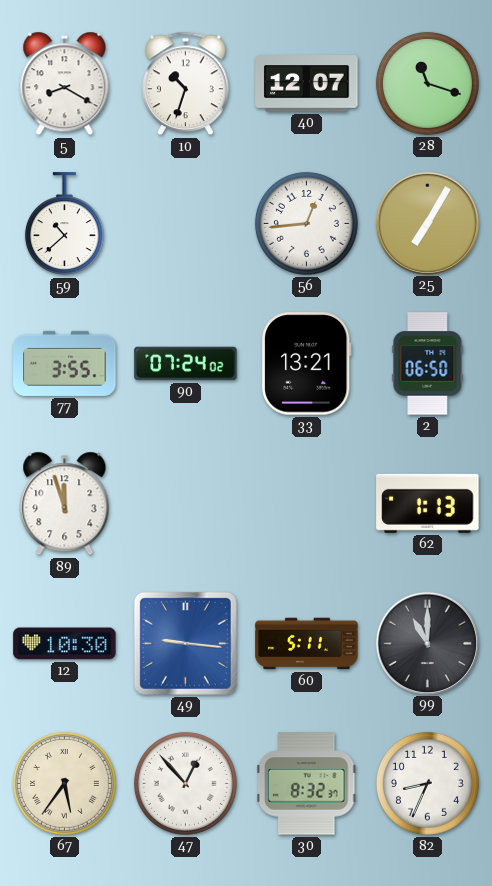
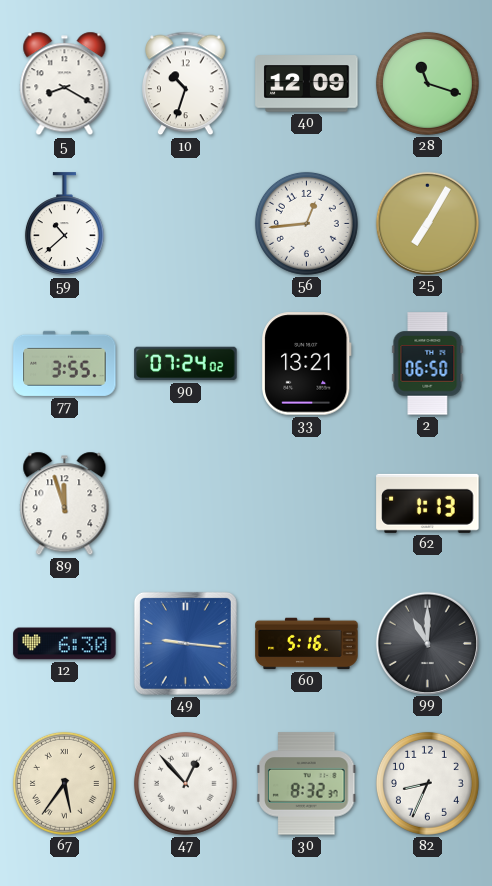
40: 12:07 -> 12:09 (307, 84)
12: 10:30 -> 6:30 (65, 644)
60: 5:11 -> 5:16 (307, 644)
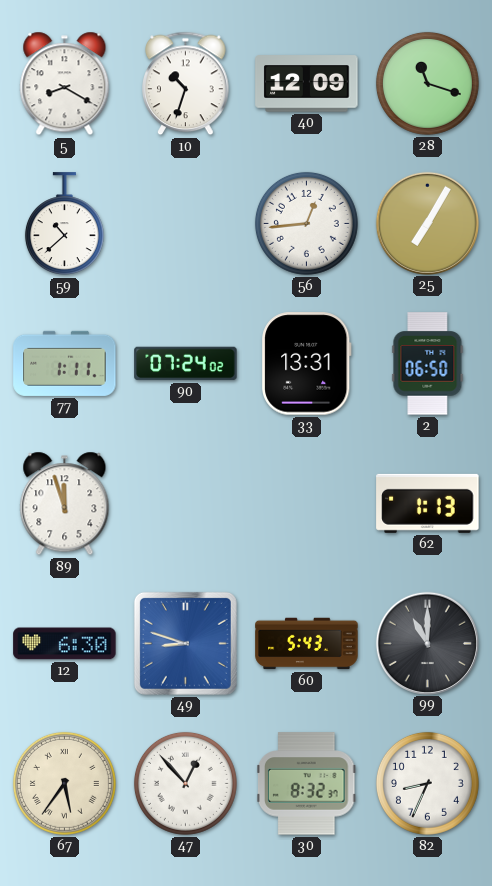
77: 3:55 -> 1:11 (65, 363)
33: 13:21 -> 13:31 (307, 364)
49: 9:16 -> 8:48 (185, 643)
60: 5:16 -> 5:43 (307, 644)
